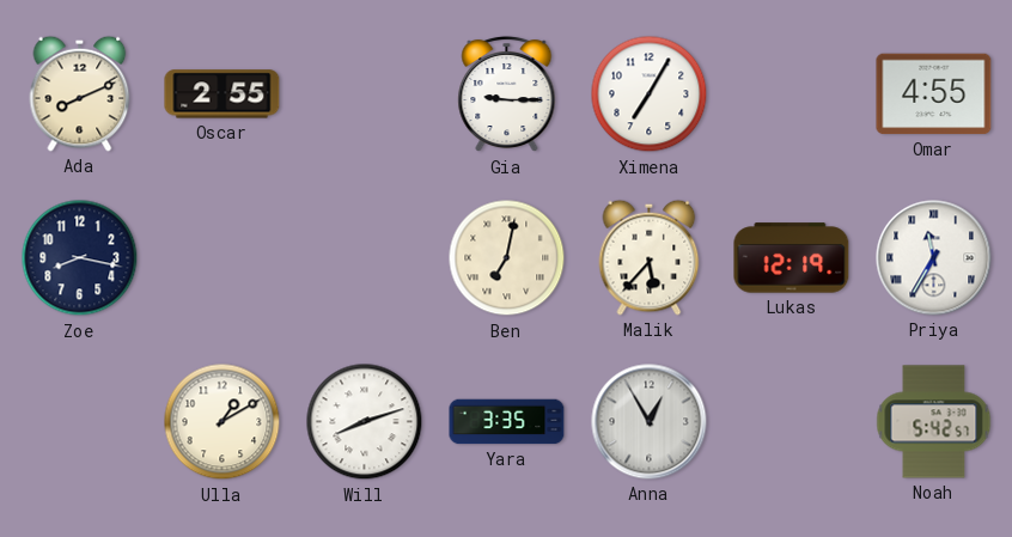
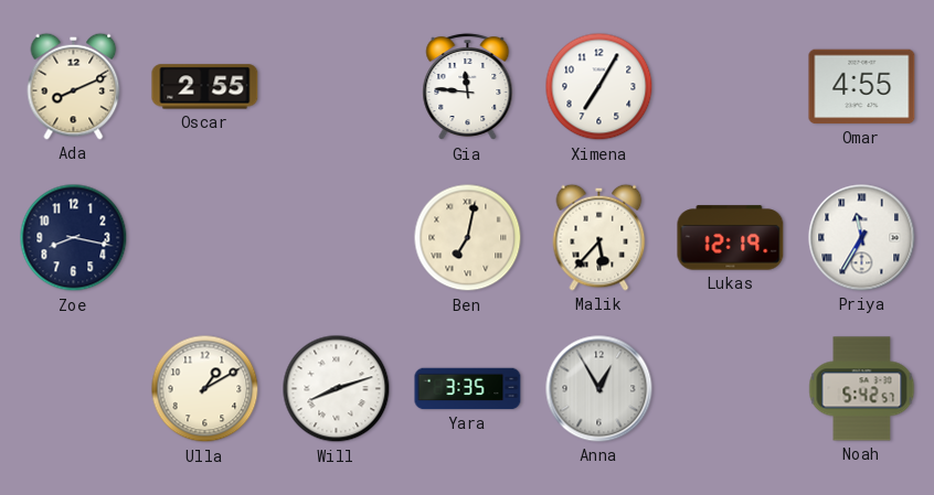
Gia: 9:15 -> 11:46 (468, 87)
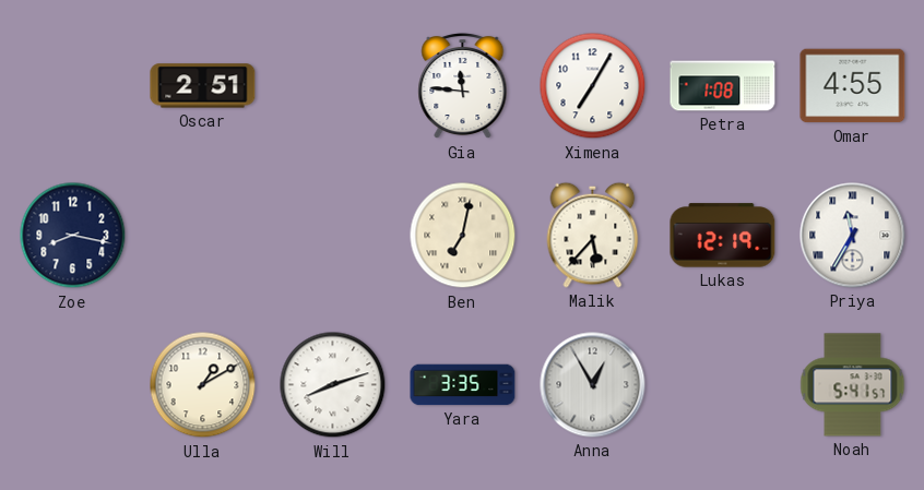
Ada: 8:11 -> none (74, 86)
Oscar: 2:55 -> 2:51 (203, 86)
Petra: none -> 1:08 (723, 86)
Noah: 5:42 -> 5:41 (853, 385)
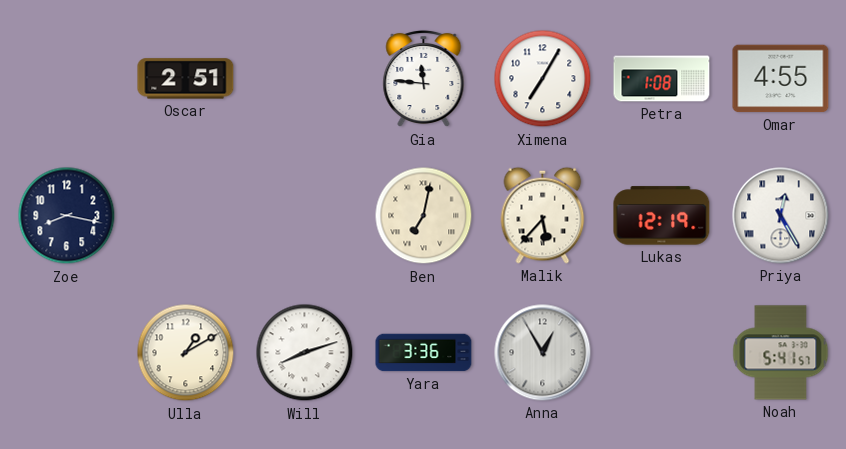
Priya: 11:35 -> 12:25 (781, 216)
Yara: 3:35 -> 3:36 (424, 353)
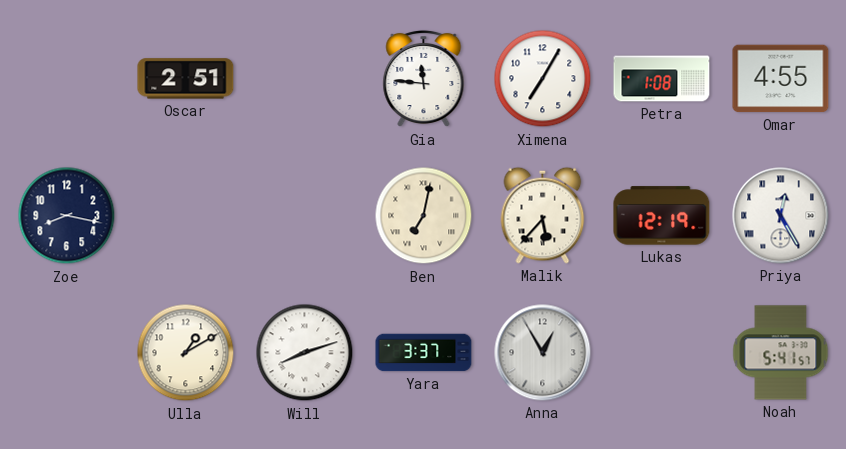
Yara: 3:36 -> 3:37 (424, 353)
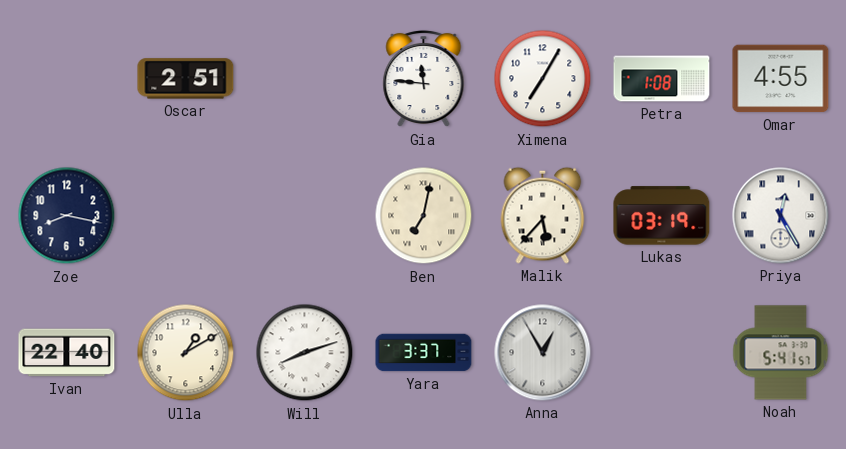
Lukas: 12:19 -> 03:19 (662, 216)
Ivan: none -> 22:40 (67, 353)
